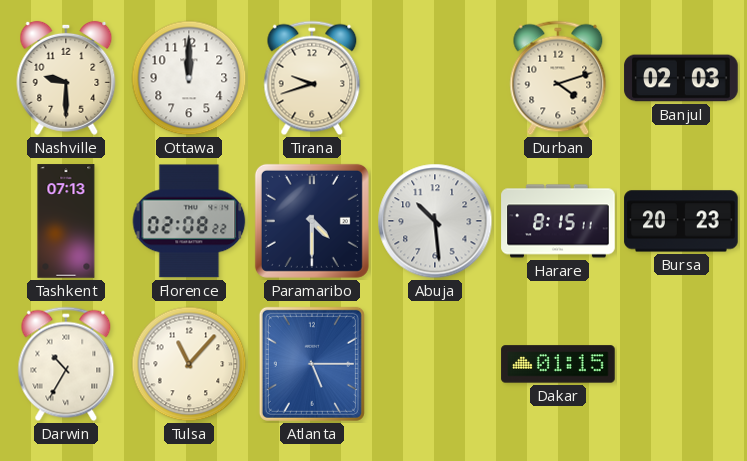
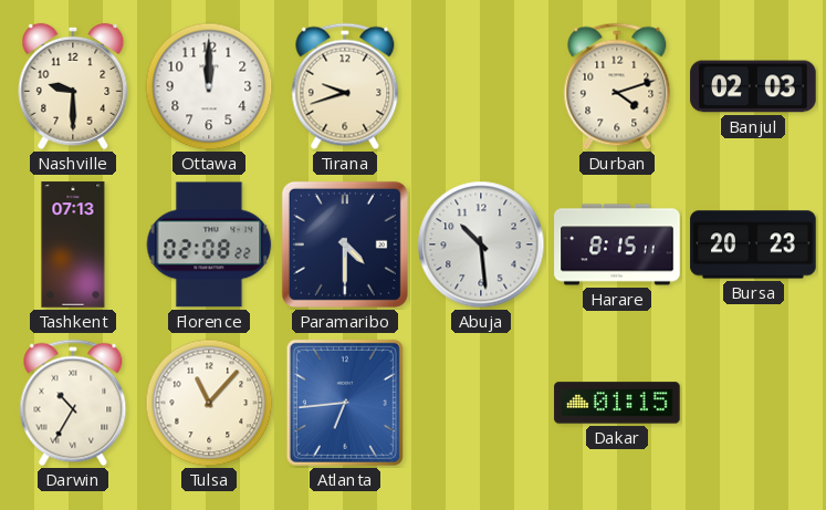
Atlanta: 5:15 -> 6:44 (345, 403)
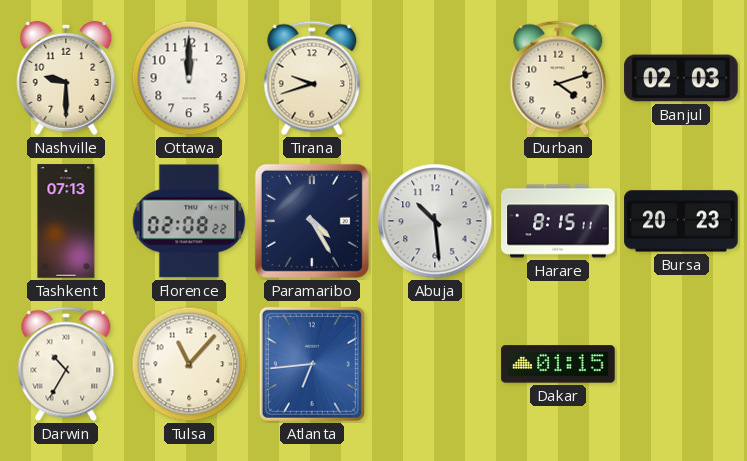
Paramaribo: 4:30 -> 4:25 (312, 221)
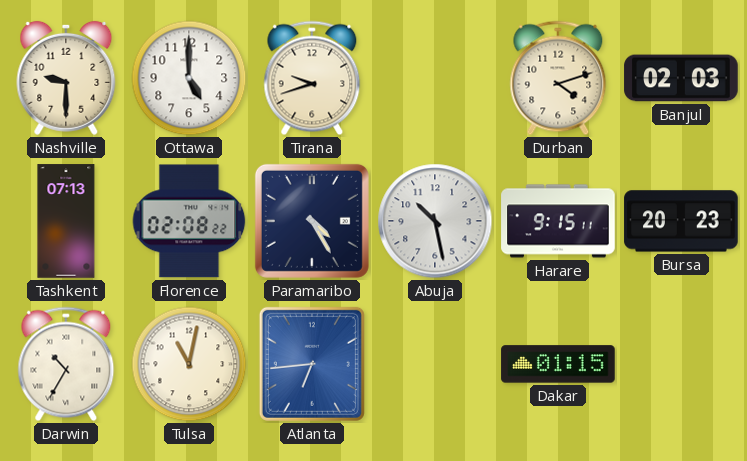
Ottawa: 12:00 -> 5:00 (189, 78)
Abuja: 10:29 -> 10:28 (435, 221)
Harare: 8:15 -> 9:15 (558, 221)
Tulsa: 11:07 -> 11:02 (189, 364)
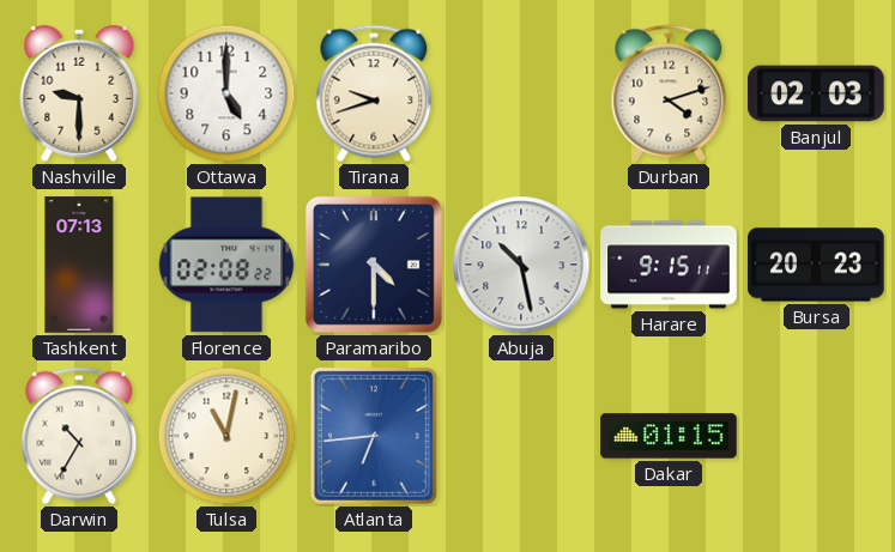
Paramaribo: 4:25 -> 4:30 (374, 265)
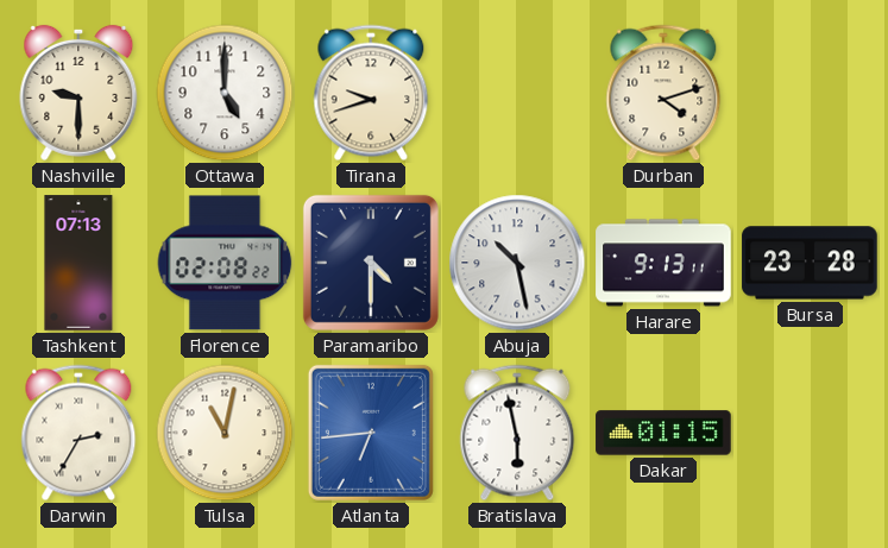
Banjul: 02:03 -> none (816, 93)
Harare: 9:15 -> 9:13 (663, 263)
Bursa: 20:23 -> 23:28 (810, 263)
Darwin: 10:35 -> 2:35 (78, 433)
Bratislava: none -> 5:58 (517, 433)
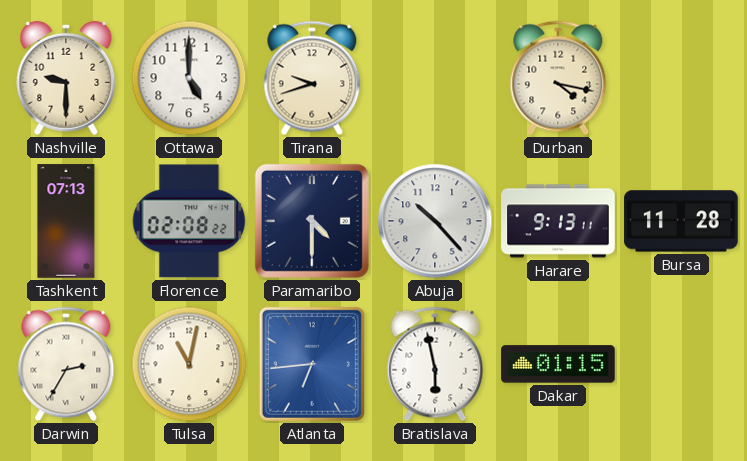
Durban: 4:12 -> 4:17 (558, 78)
Abuja: 10:28 -> 10:23 (435, 221)
Bursa: 23:28 -> 11:28 (681, 221)
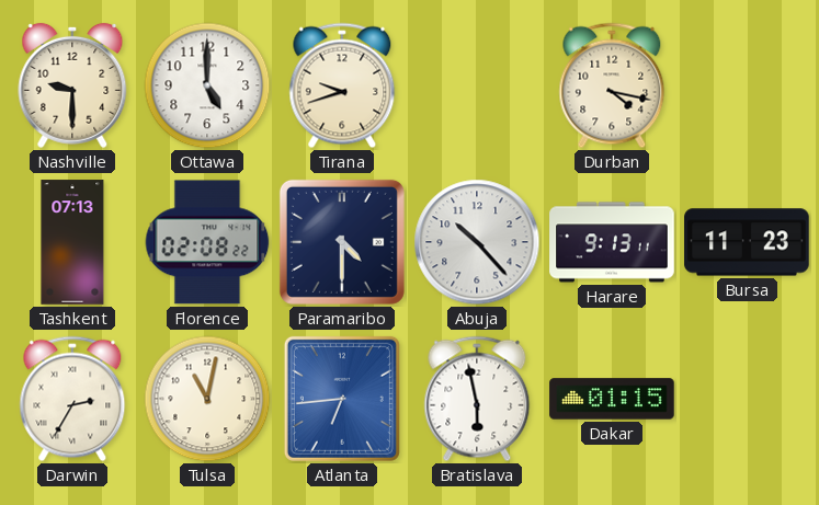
Bursa: 11:28 -> 11:23 (747, 242)
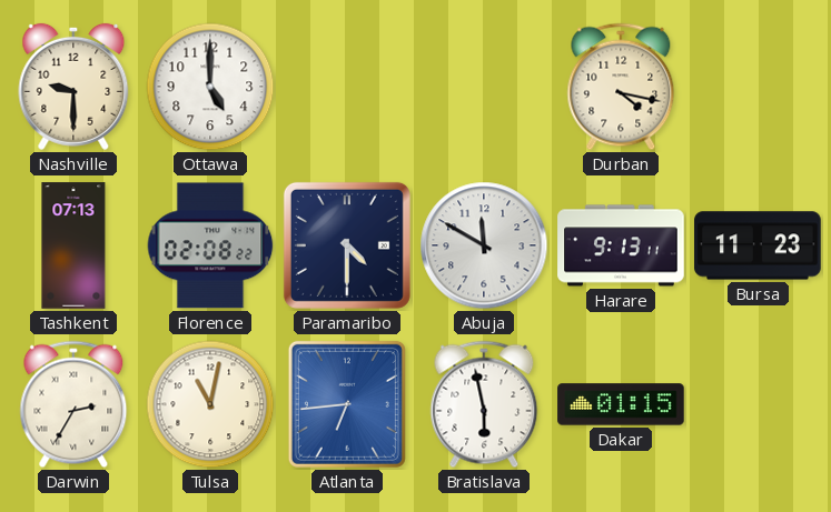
Tirana: 9:42 -> none (342, 85)
Abuja: 10:23 -> 11:50 (484, 245)
